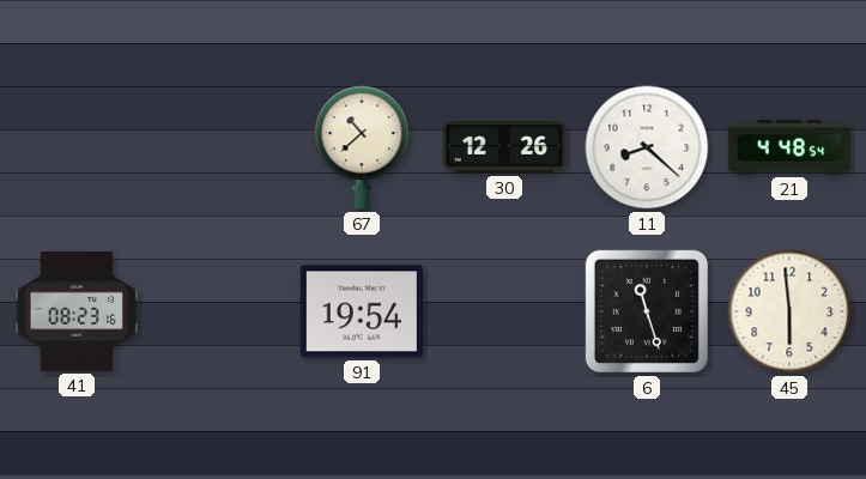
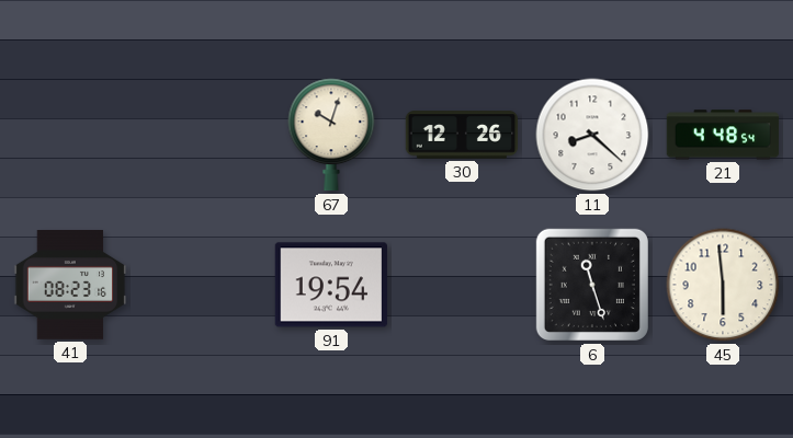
67: 10:38 -> 10:03 (331, 135)
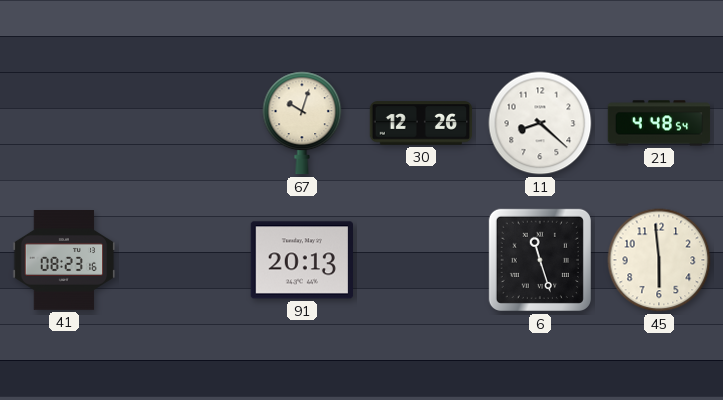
91: 19:54 -> 20:13 (301, 260)
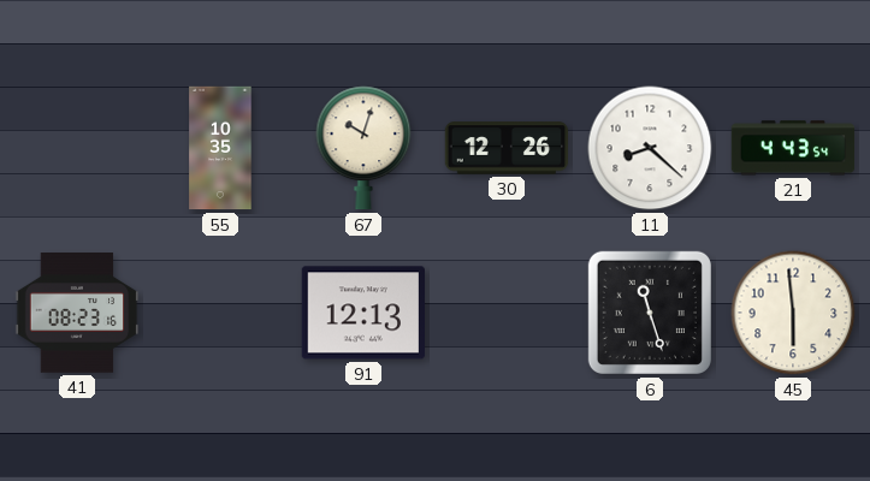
55: none -> 10:35 (220, 148)
21: 4:48 -> 4:43 (793, 148)
91: 20:13 -> 12:13 (362, 313)
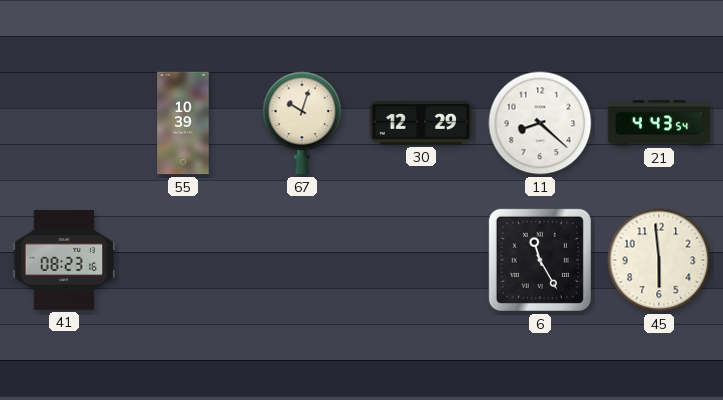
55: 10:35 -> 10:39 (183, 123)
30: 12:26 -> 12:29 (421, 123)
91: 12:13 -> none (362, 313)
6: 11:27 -> 11:25 (540, 260)
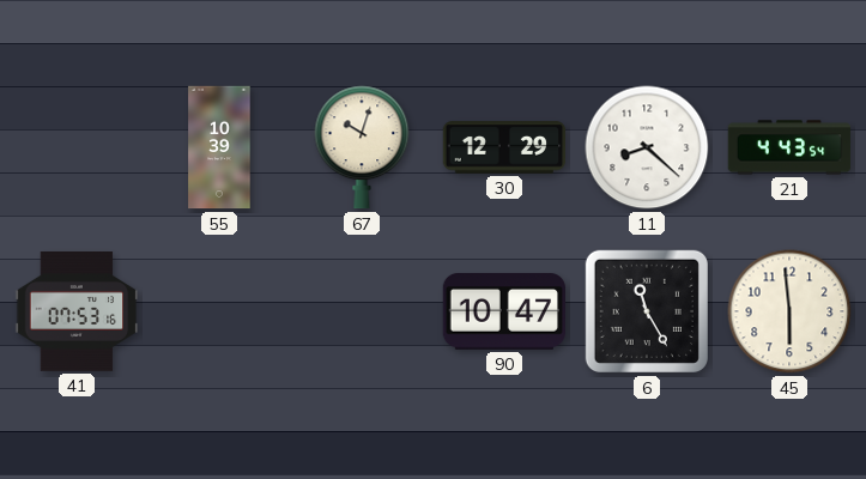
41: 08:23 -> 07:53 (77, 313)
90: none -> 10:47 (504, 313)
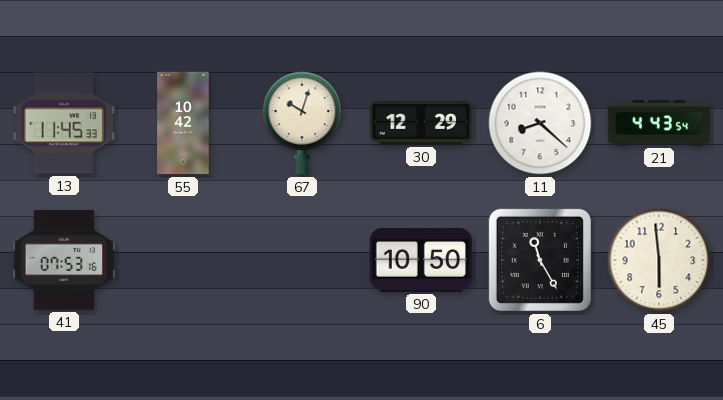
13: none -> 11:45 (63, 123)
55: 10:39 -> 10:42 (183, 123)
90: 10:47 -> 10:50 (421, 261)
